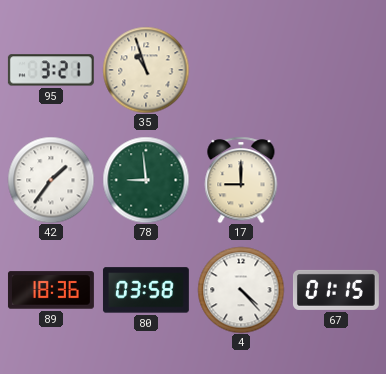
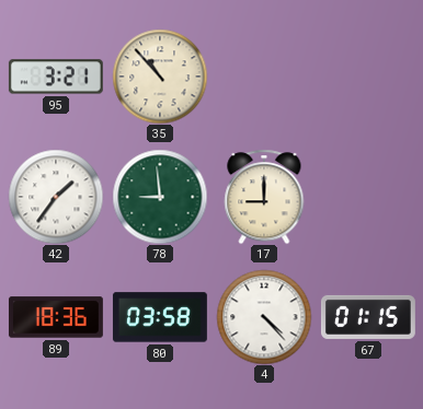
35: 10:57 -> 10:53 (160, 77)
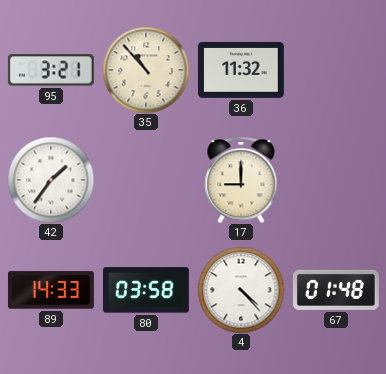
36: none -> 11:32 (241, 70)
78: 8:59 -> none (160, 197)
89: 18:36 -> 14:33 (51, 290)
67: 01:15 -> 01:48 (336, 290)
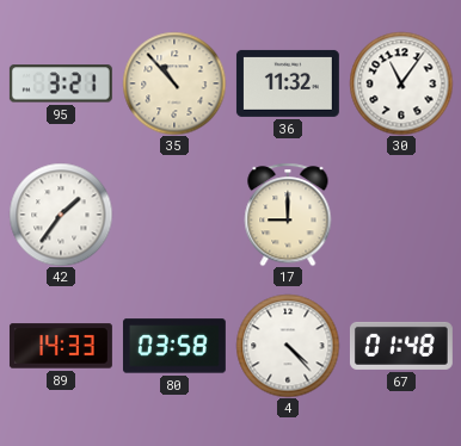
30: none -> 11:06 (401, 83)
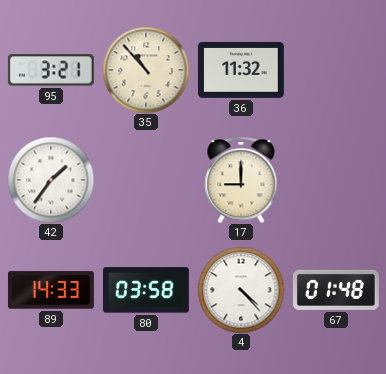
30: 11:06 -> none (401, 83)
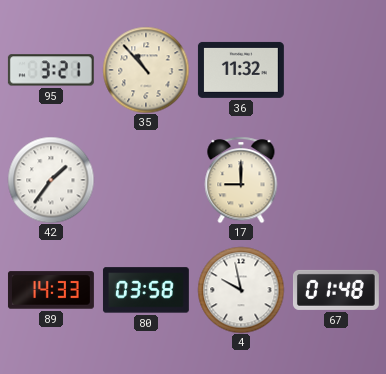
4: 4:23 -> 9:58 (241, 290)
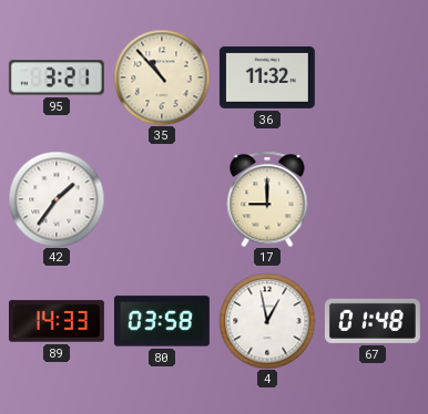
4: 9:58 -> 12:58 (267, 321)
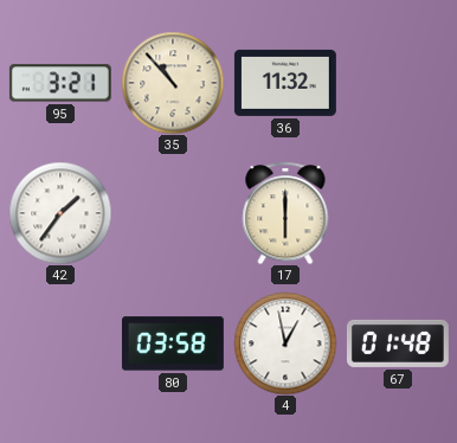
17: 9:00 -> 6:00 (285, 213)
89: 14:33 -> none (57, 321)
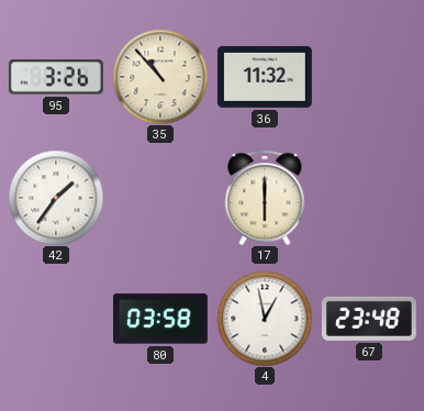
95: 3:21 -> 3:26 (56, 77)
67: 01:48 -> 23:48 (369, 319)
